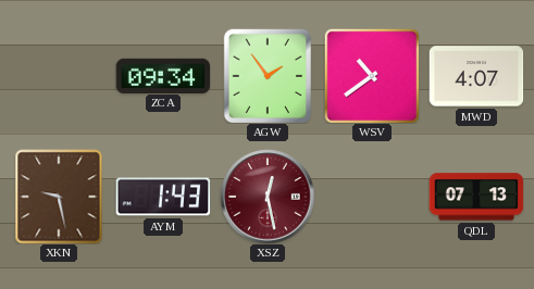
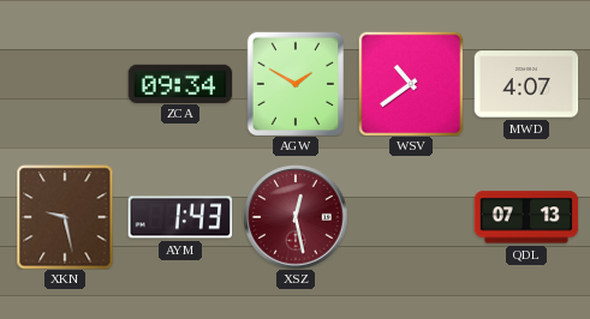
AGW: 1:54 -> 1:50 (296, 84)
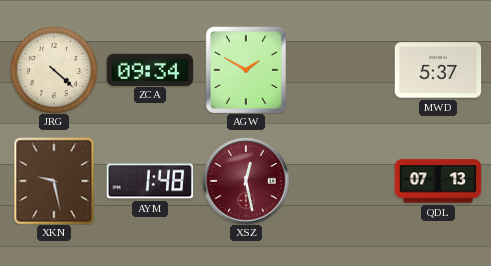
JRG: none -> 4:22 (54, 70)
WSV: 10:39 -> none (411, 84)
MWD: 4:07 -> 5:37 (438, 70)
AYM: 1:43 -> 1:48 (150, 181)
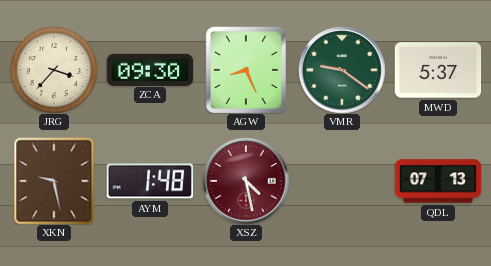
JRG: 4:22 -> 3:37 (54, 70)
ZCA: 09:34 -> 09:30 (150, 69)
AGW: 1:50 -> 8:26 (246, 70)
VMR: none -> 9:21 (342, 70)
XSZ: 12:28 -> 4:28 (246, 181)
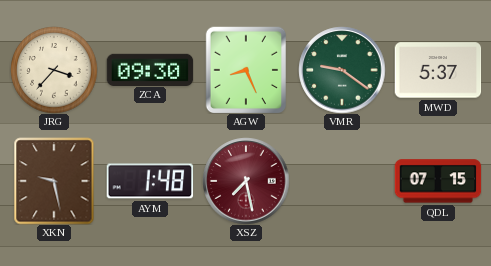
XSZ: 4:28 -> 7:28 (246, 181)
QDL: 07:13 -> 07:15 (438, 181)
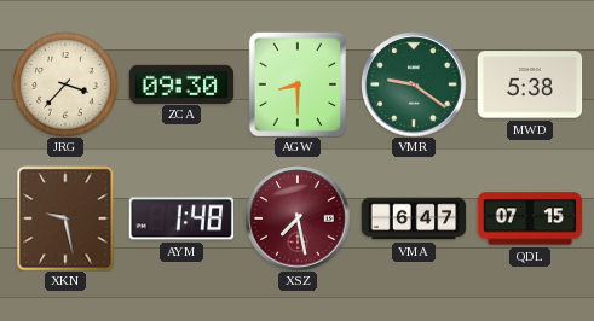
AGW: 8:26 -> 8:30 (298, 84)
MWD: 5:37 -> 5:38 (530, 84)
VMA: none -> 6:47 (414, 218)
